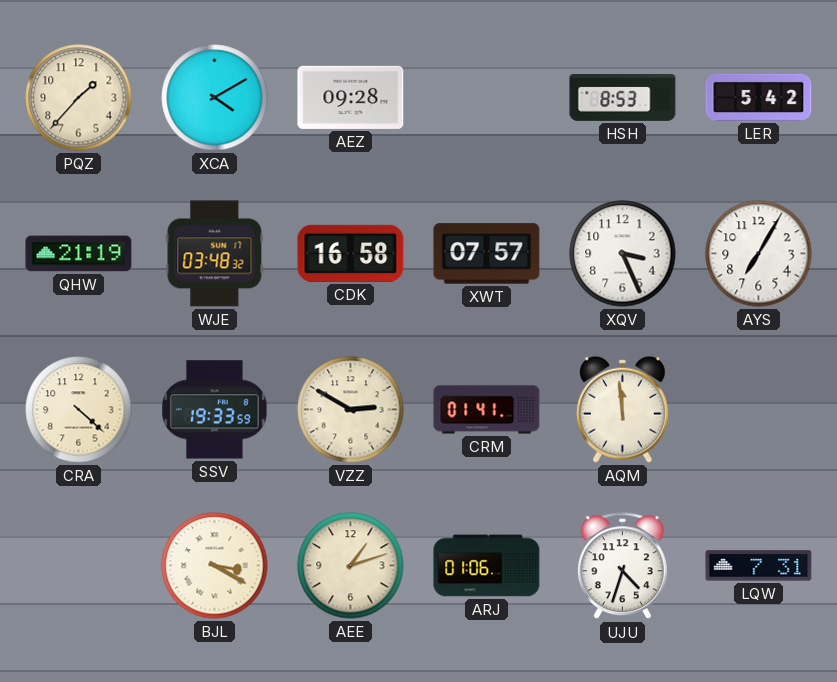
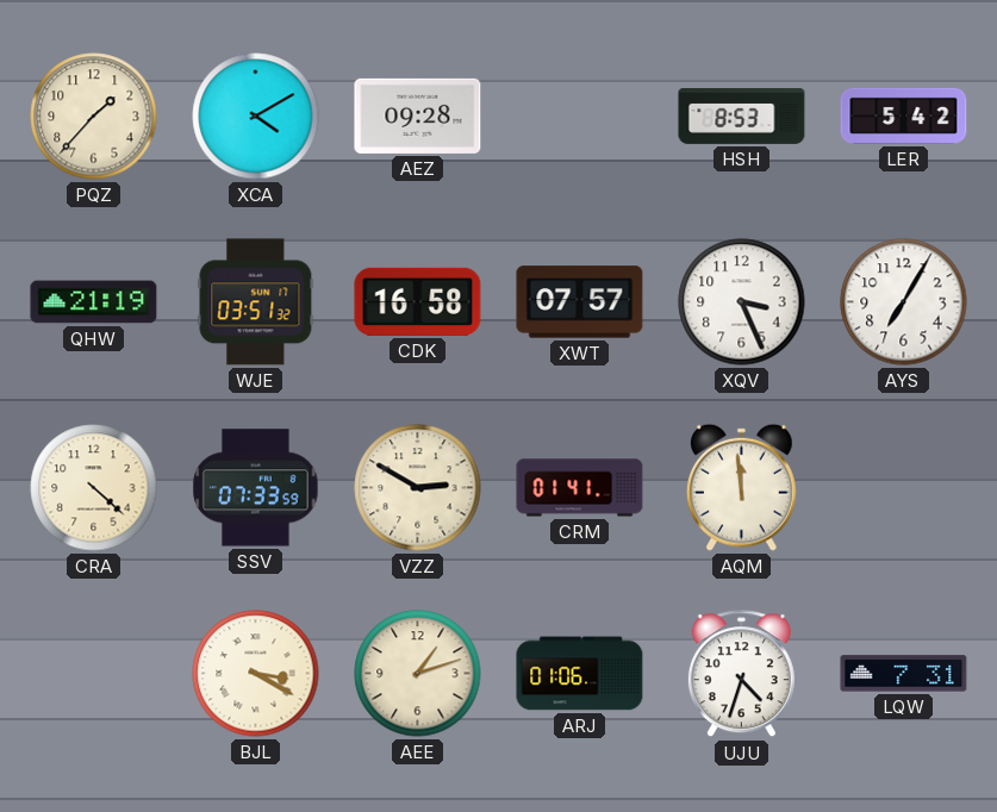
WJE: 03:48 -> 03:51 (256, 302)
SSV: 19:33 -> 07:33 (256, 488)
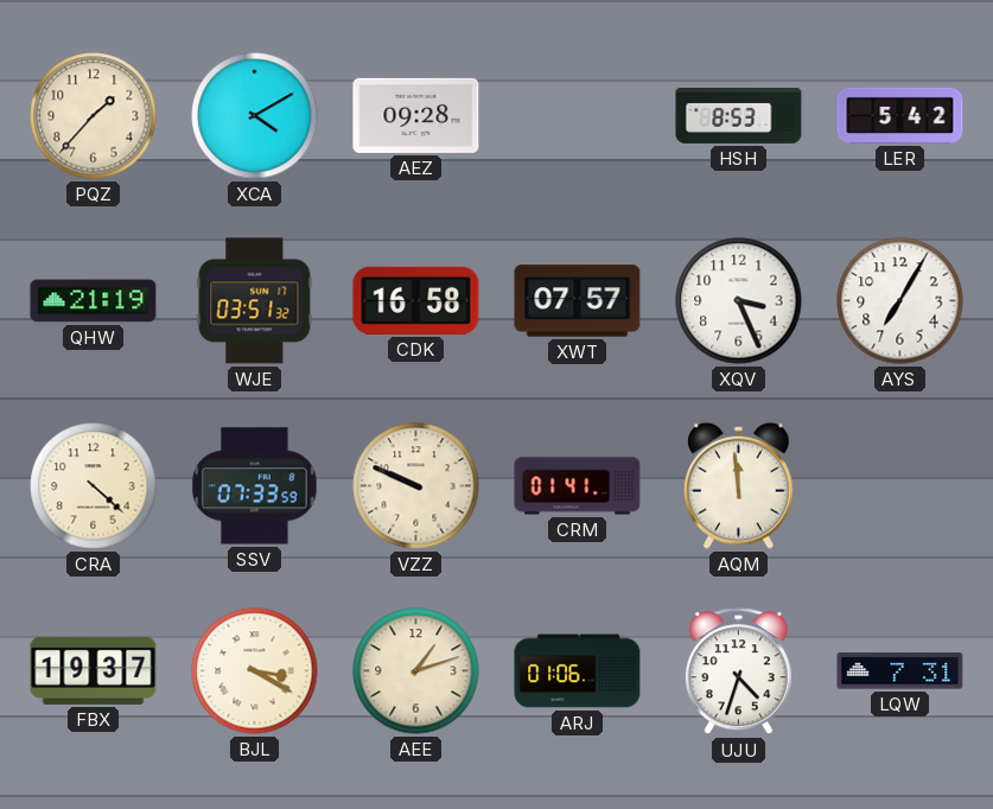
VZZ: 2:50 -> 9:49 (416, 486)
FBX: none -> 19:37 (94, 670)
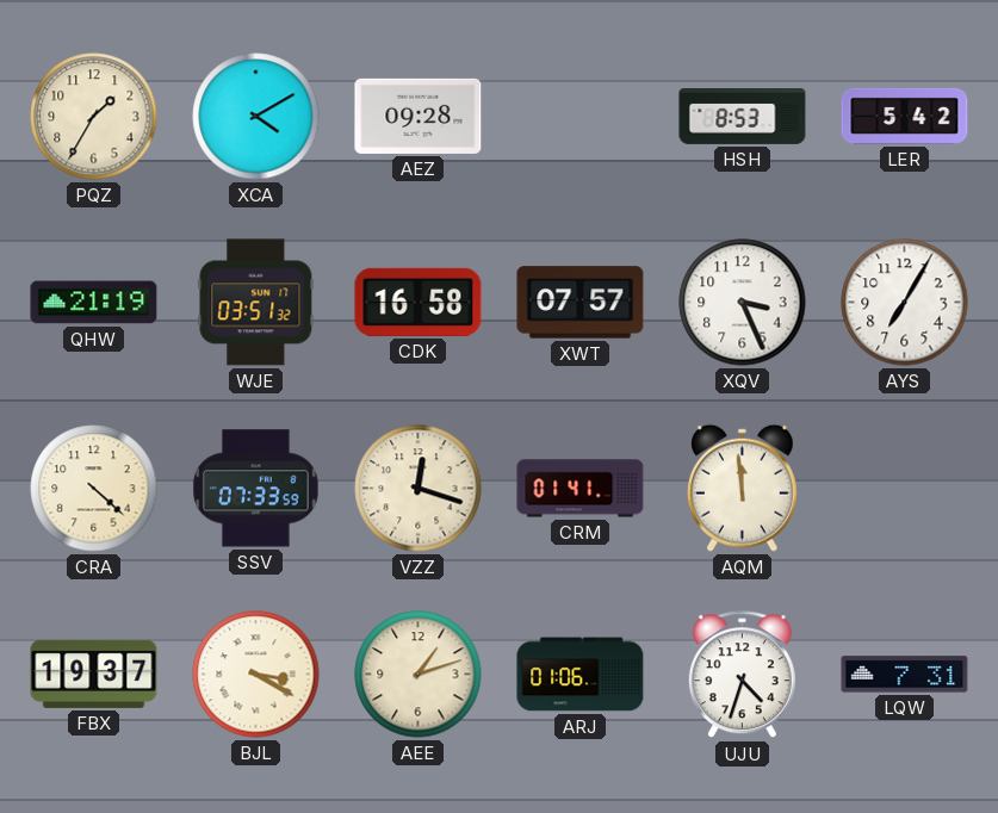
PQZ: 1:37 -> 1:35 (94, 117)
VZZ: 9:49 -> 12:18 (419, 489)
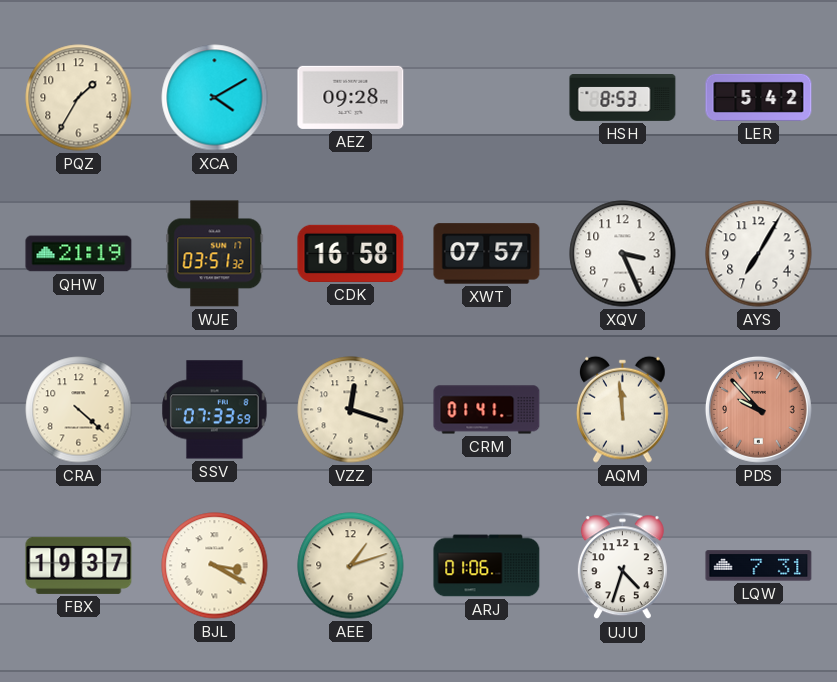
PDS: none -> 9:53 (758, 409)
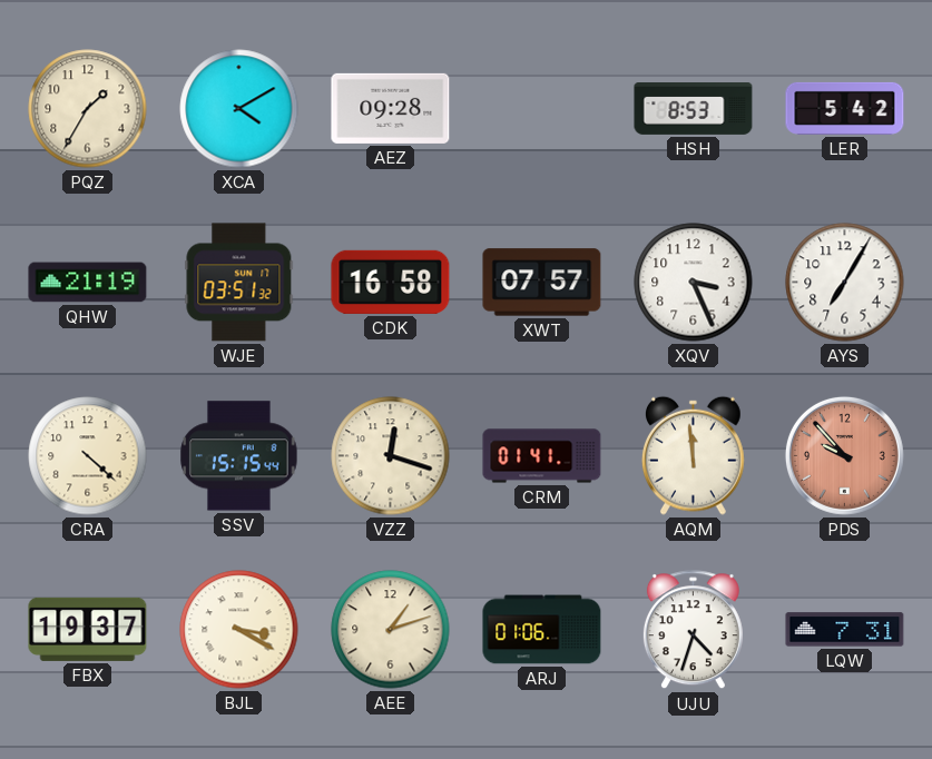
SSV: 07:33 -> 15:15 (239, 456)
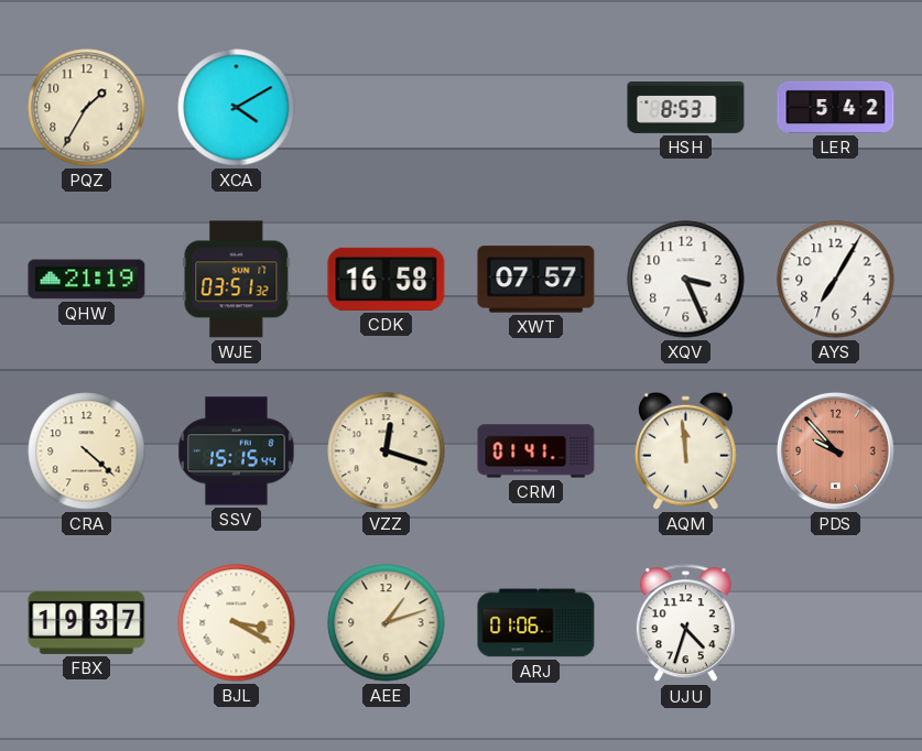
AEZ: 09:28 -> none (391, 108)
LQW: 7:31 -> none (845, 630)
